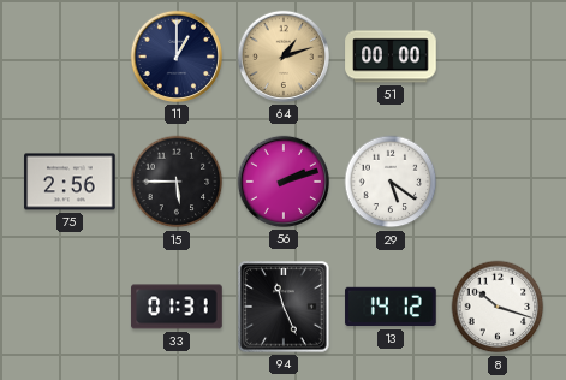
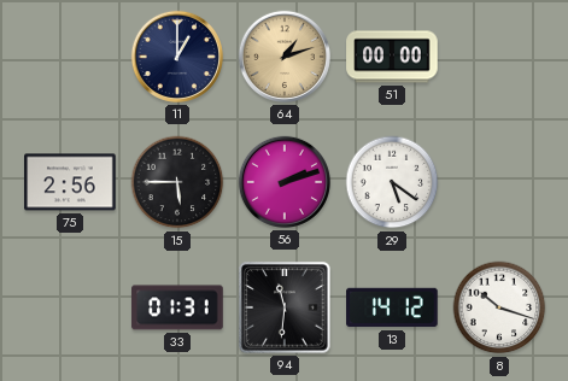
94: 11:26 -> 11:31 (285, 307)
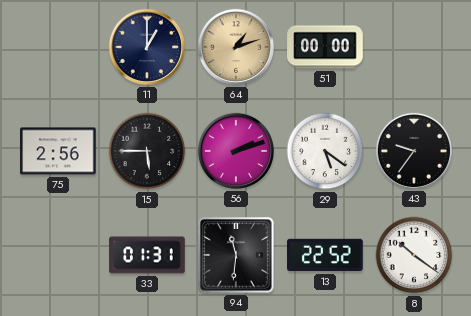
43: none -> 9:36 (414, 151)
13: 14:12 -> 22:52 (325, 255)
8: 10:18 -> 10:21 (414, 255)
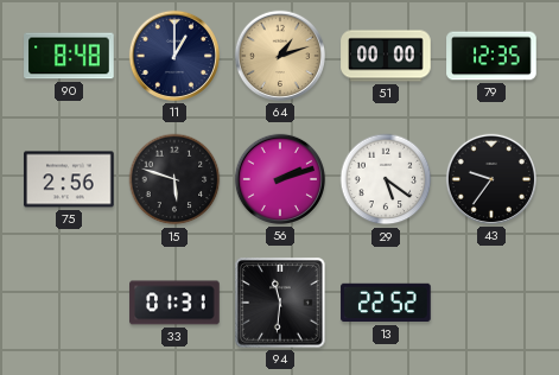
90: none -> 8:48 (69, 56)
79: none -> 12:35 (491, 56)
15: 5:45 -> 5:48 (174, 179)
8: 10:21 -> none (414, 255)
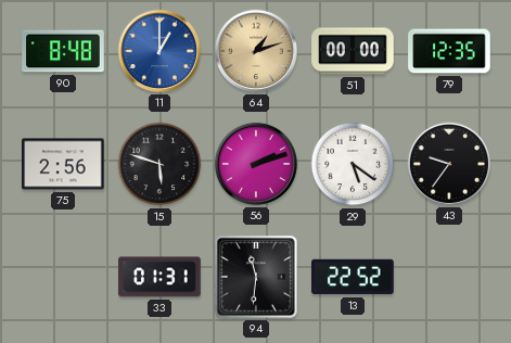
11 dial: navy -> blue (159, 51)
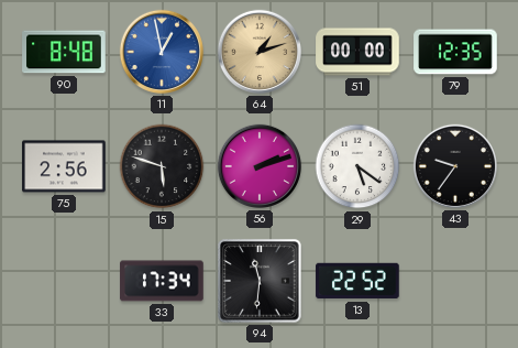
11: 1:00 -> 12:58 (162, 52)
33: 01:31 -> 17:34 (162, 281)
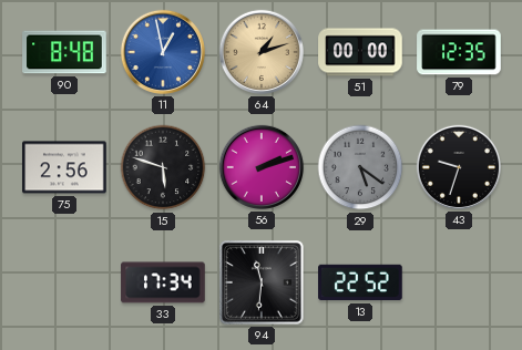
29 dial: white -> grey (360, 167)
43: 9:36 -> 9:33 (459, 167)
